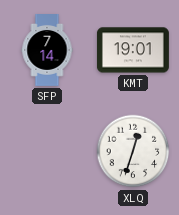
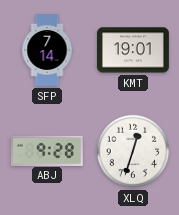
ABJ: none -> 9:28 (47, 150)
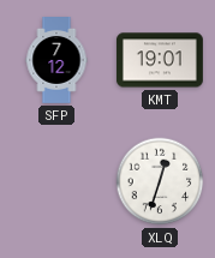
SFP: 7:14 -> 7:12 (56, 61)
ABJ: 9:28 -> none (47, 150)
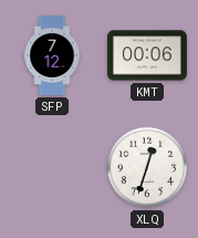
KMT: 19:01 -> 00:06 (147, 55)
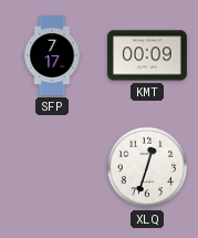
SFP: 7:12 -> 7:17 (52, 56)
KMT: 00:06 -> 00:09 (147, 55)
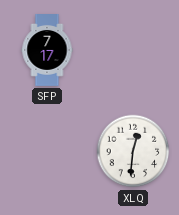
KMT: 00:09 -> none (147, 55)
XLQ: 12:33 -> 12:31 (133, 151)
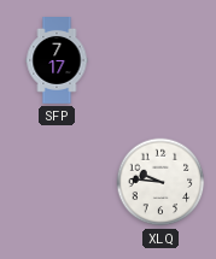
XLQ: 12:31 -> 9:46 (160, 182)
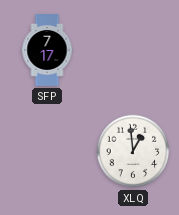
XLQ: 9:46 -> 12:59 (133, 151)
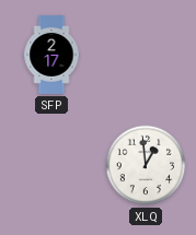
SFP: 7:17 -> 2:17 (51, 56)
